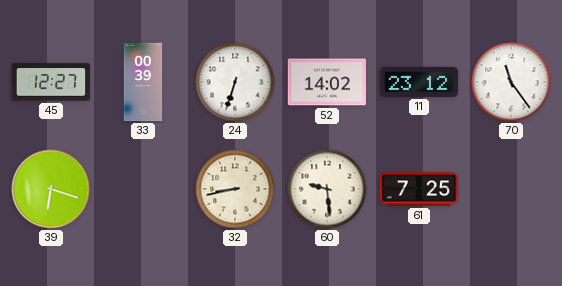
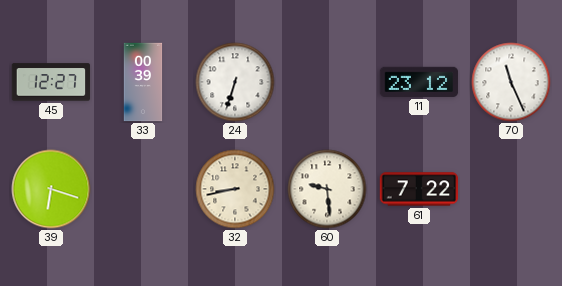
52: 14:02 -> none (327, 82)
70: 11:24 -> 11:26 (511, 82)
61: 7:25 -> 7:22 (419, 189)
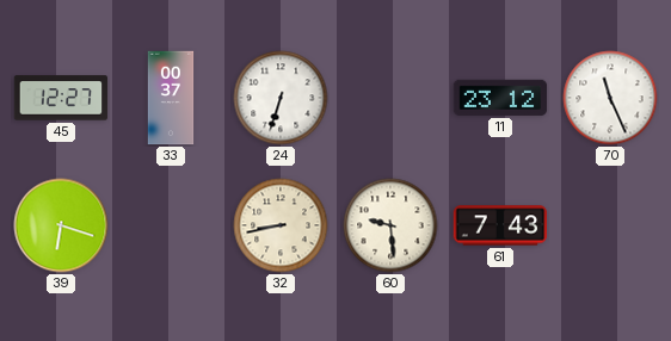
33: 00:39 -> 00:37 (171, 98)
61: 7:22 -> 7:43 (500, 225)
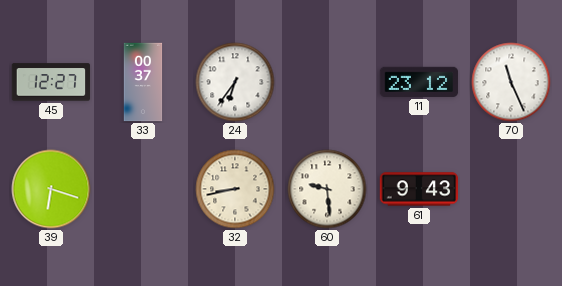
24: 6:33 -> 6:36 (235, 82)
61: 7:43 -> 9:43 (419, 189)
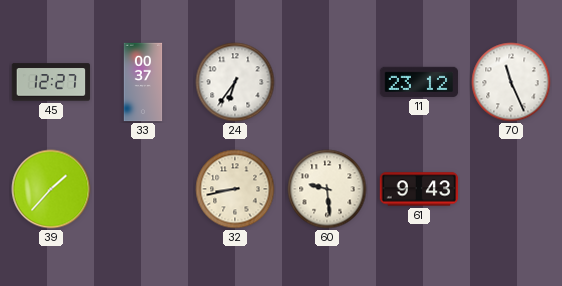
39: 6:18 -> 1:37 (51, 189)
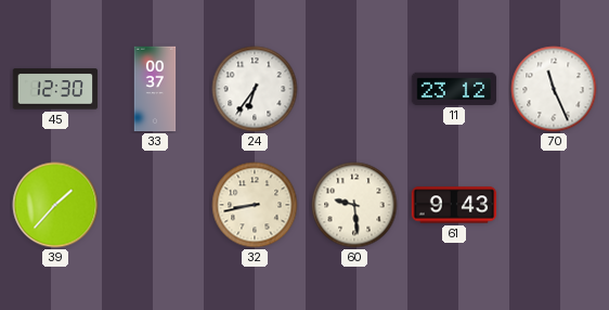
45: 12:27 -> 12:30 (55, 89)
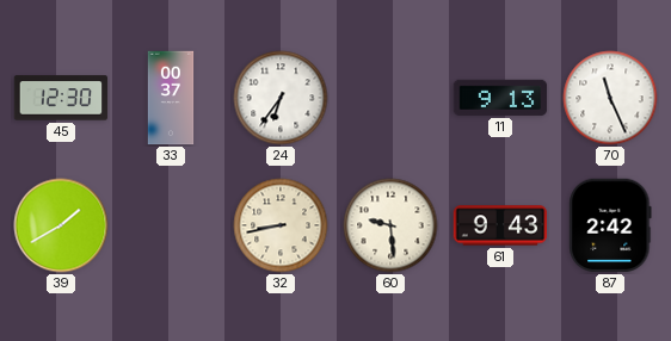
11: 23:12 -> 9:13 (500, 98)
39: 1:37 -> 1:40 (61, 225)
87: none -> 2:42 (610, 225)
